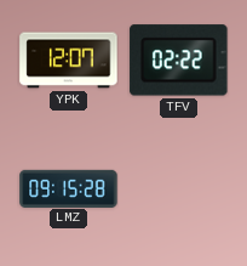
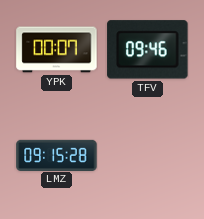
YPK: 12:07 -> 00:07 (57, 50)
TFV: 02:22 -> 09:46 (148, 50)
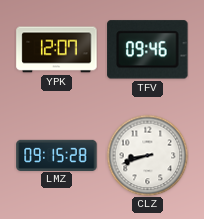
YPK: 00:07 -> 12:07 (57, 50)
CLZ: none -> 8:42 (147, 155)
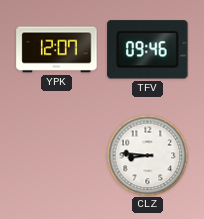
LMZ: 09:15 -> none (57, 155)
CLZ: 8:42 -> 8:46 (147, 155)
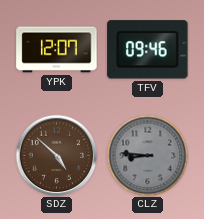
SDZ: none -> 4:52 (56, 155)
CLZ dial: white -> grey (147, 155)
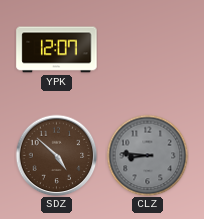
TFV: 09:46 -> none (148, 50)
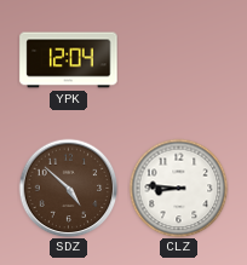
YPK: 12:07 -> 12:04 (69, 61)
CLZ dial: grey -> white (178, 188)
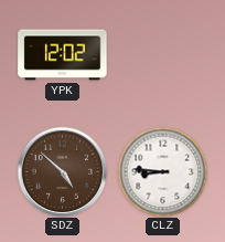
YPK: 12:04 -> 12:02 (63, 55)
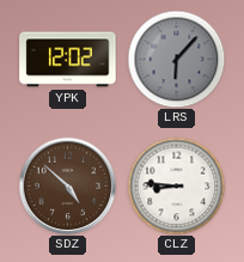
LRS: none -> 6:07 (176, 59)
